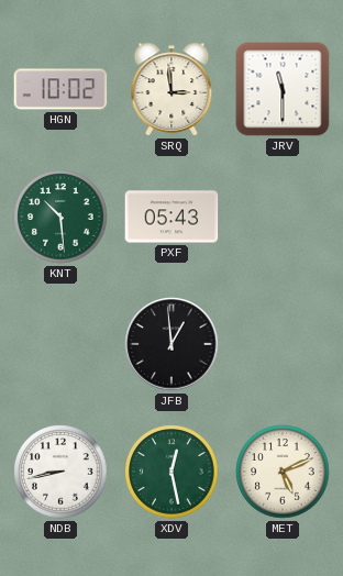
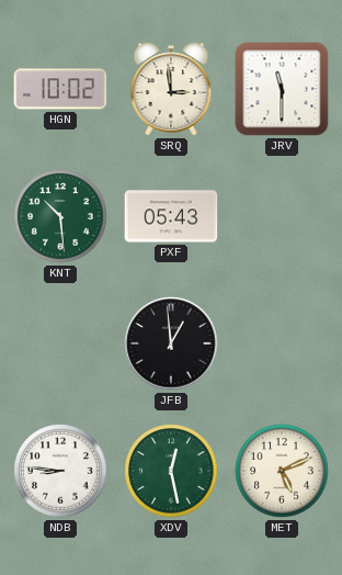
NDB: 8:43 -> 8:46 (60, 471)
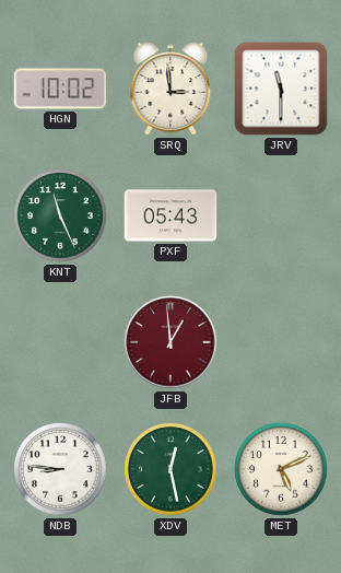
KNT: 10:29 -> 11:26 (60, 215)
JFB dial: black -> burgundy (170, 342)
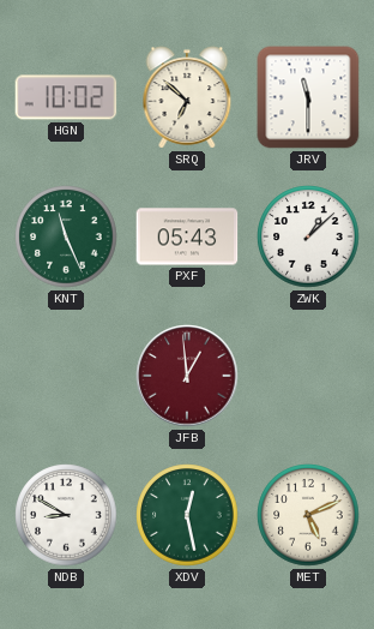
SRQ: 2:59 -> 6:52 (187, 97)
ZWK: none -> 1:08 (308, 236)
NDB: 8:46 -> 8:50 (66, 515)
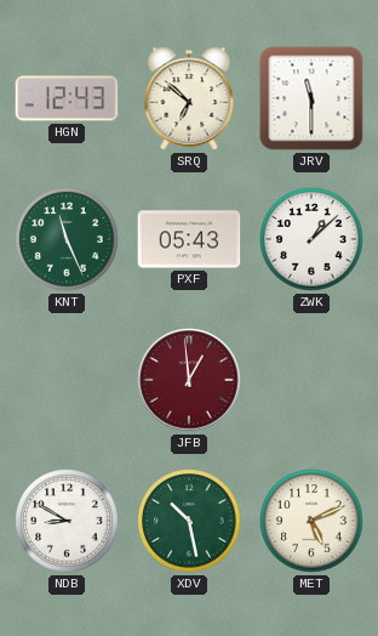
HGN: 10:02 -> 12:43 (67, 98)
XDV: 12:28 -> 10:28 (189, 521)
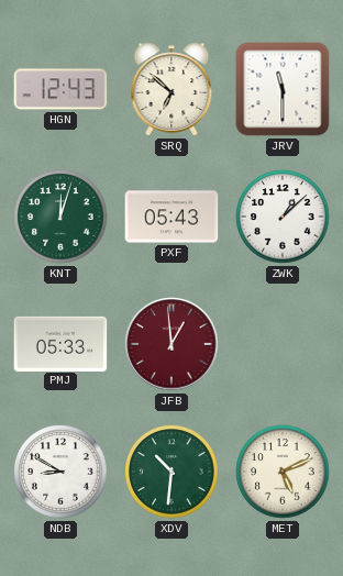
KNT: 11:26 -> 12:03 (60, 217)
PMJ: none -> 05:33 (60, 343)
XDV: 10:28 -> 10:31 (171, 472)
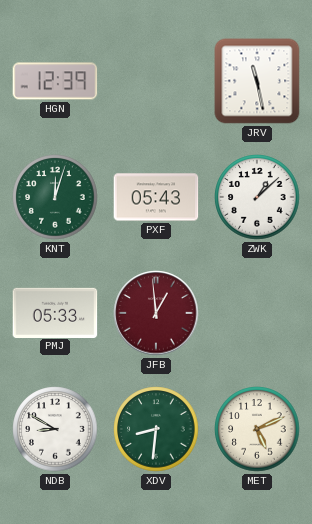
HGN: 12:43 -> 12:39 (55, 81)
SRQ: 6:52 -> none (171, 89)
JRV: 11:30 -> 11:28 (257, 81)
XDV: 10:31 -> 8:31 (156, 429)
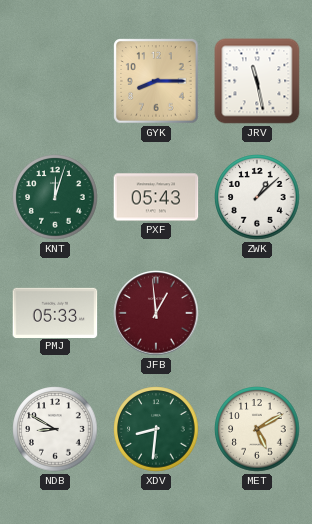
HGN: 12:39 -> none (55, 81)
GYK: none -> 8:15 (156, 81)
MET: 5:11 -> 5:10 (257, 429)
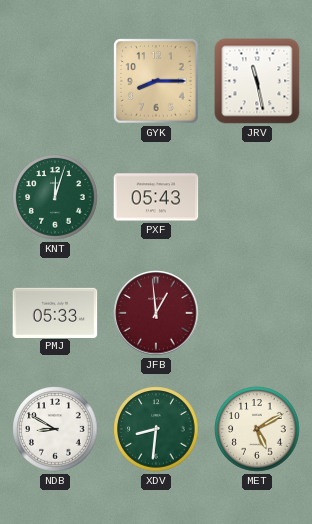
ZWK: 1:08 -> none (257, 197)
